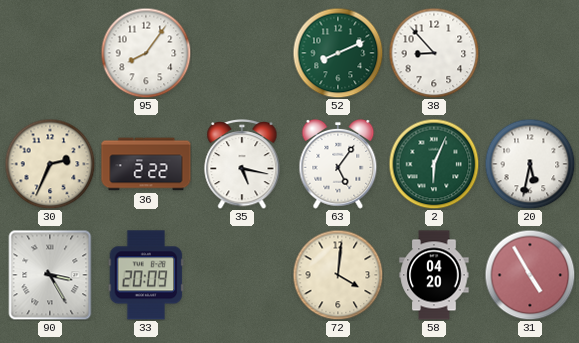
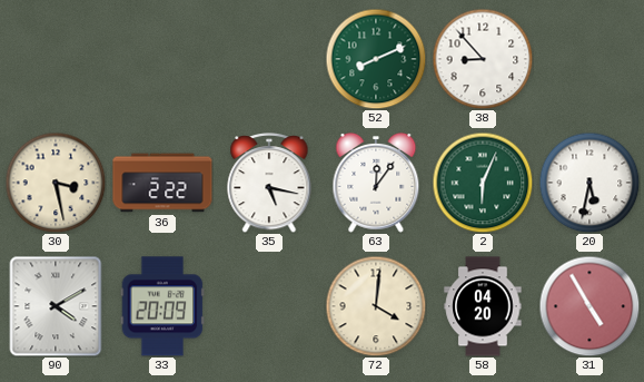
95: 8:06 -> none (146, 53)
30: 2:34 -> 3:28 (56, 183)
63: 5:06 -> 12:06 (376, 183)
90: 3:25 -> 4:10 (56, 306)
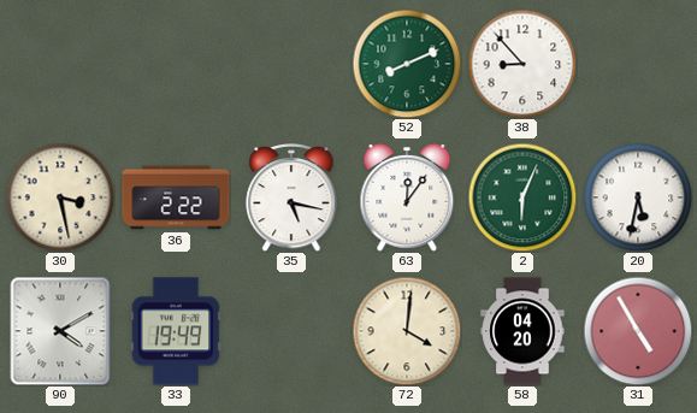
33: 20:09 -> 19:49 (176, 331)
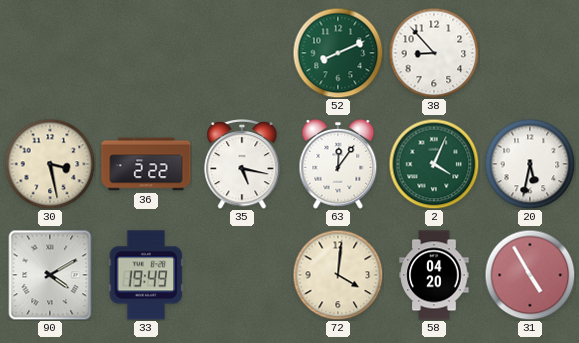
2: 6:04 -> 4:04 (434, 164)
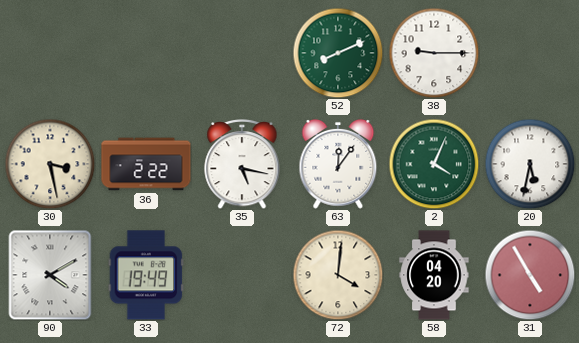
38: 8:53 -> 9:15 (434, 53)
